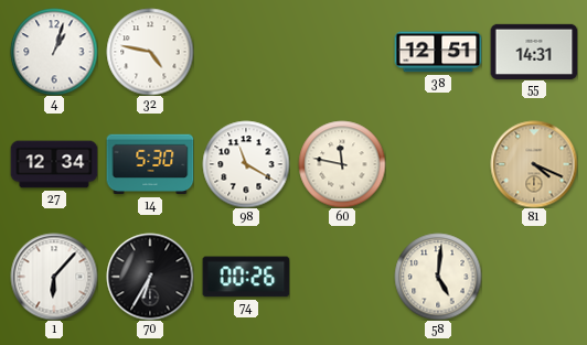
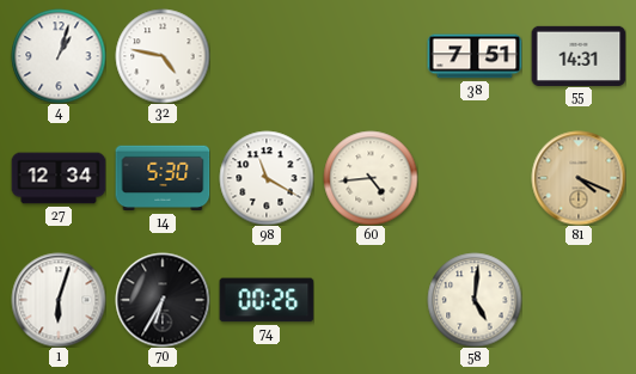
38: 12:51 -> 7:51 (475, 56)
60: 11:47 -> 4:44 (371, 178)
1: 6:07 -> 6:03 (59, 300)
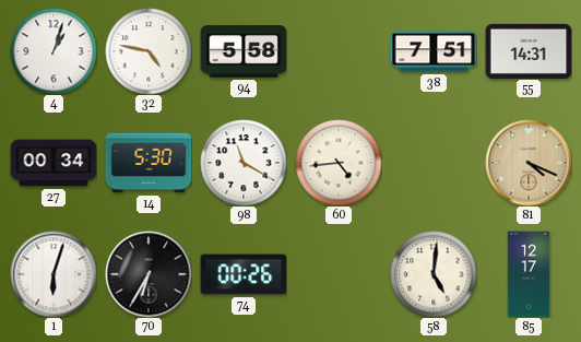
94: none -> 5:58 (244, 51)
27: 12:34 -> 00:34 (54, 163)
85: none -> 12:17 (529, 274)
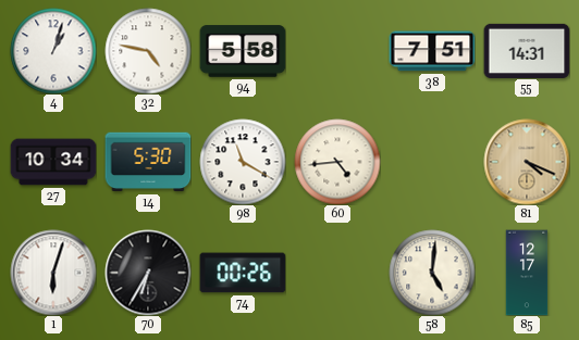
27: 00:34 -> 10:34 (53, 162)
